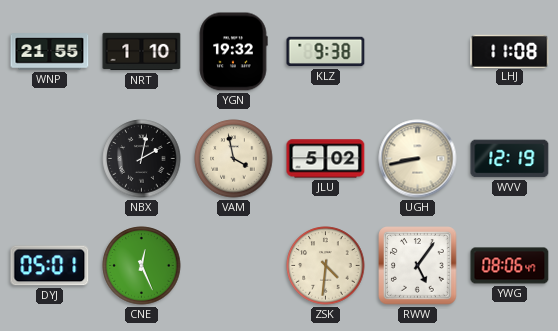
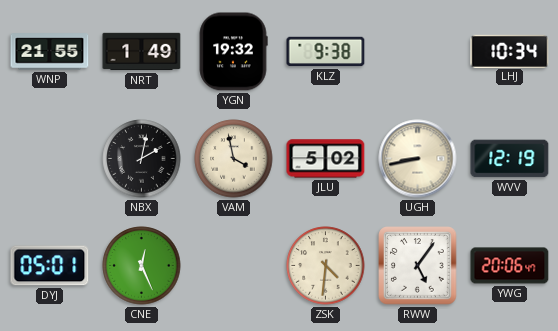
NRT: 1:10 -> 1:49 (142, 52)
LHJ: 11:08 -> 10:34 (510, 51)
YWG: 08:06 -> 20:06 (510, 266)
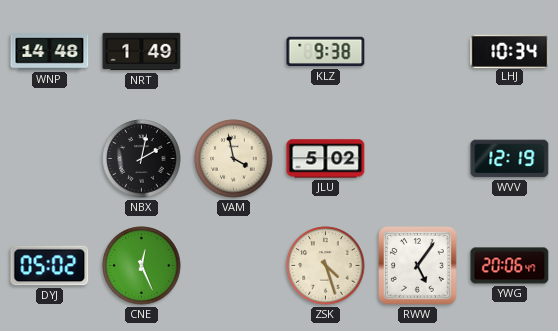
WNP: 21:55 -> 14:48 (50, 52)
YGN: 19:32 -> none (233, 52)
UGH: 8:43 -> none (418, 159)
DYJ: 05:01 -> 05:02 (50, 266)
ZSK: 4:31 -> 4:27 (326, 266)
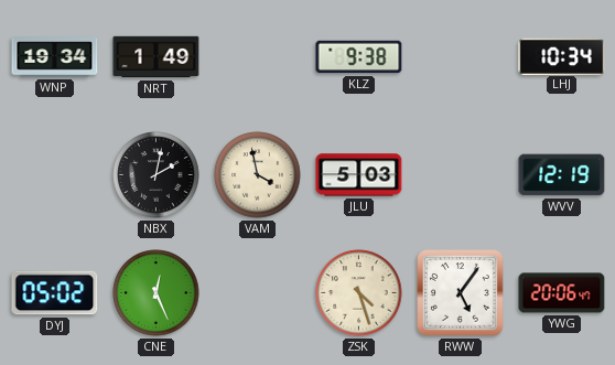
WNP: 14:48 -> 19:34 (55, 57)
JLU: 5:02 -> 5:03 (359, 175)
